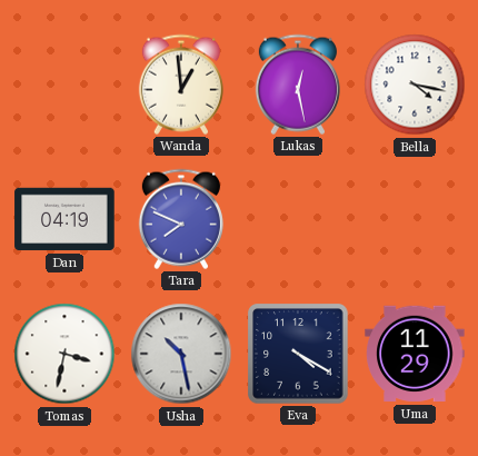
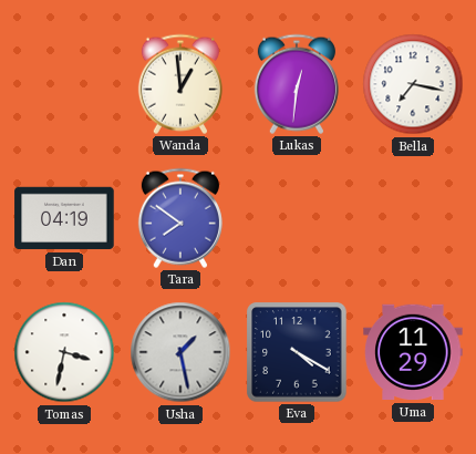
Lukas: 12:28 -> 12:31 (297, 84)
Bella: 4:17 -> 7:17 (413, 84)
Tara: 7:49 -> 7:51 (180, 218)
Usha: 10:28 -> 1:28 (180, 352)
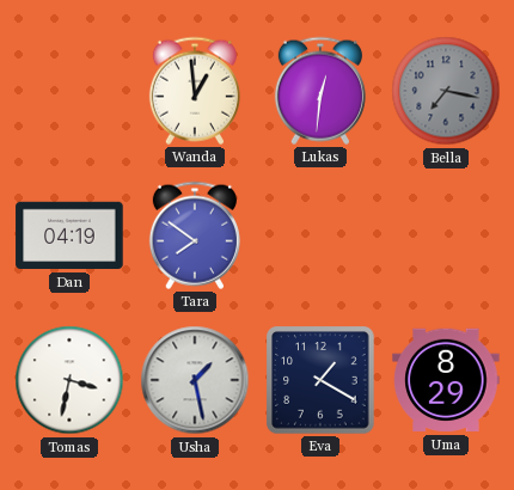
Bella dial: white -> grey (446, 91)
Eva: 4:20 -> 1:20 (320, 380)
Uma: 11:29 -> 8:29 (446, 380)
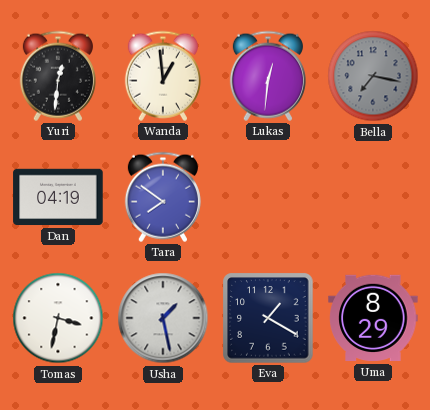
Yuri: none -> 12:31 (58, 76)
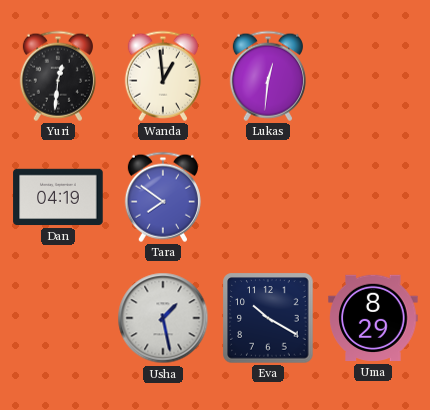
Bella: 7:17 -> none (373, 76)
Tomas: 3:32 -> none (58, 318)
Eva: 1:20 -> 10:20 (268, 318)
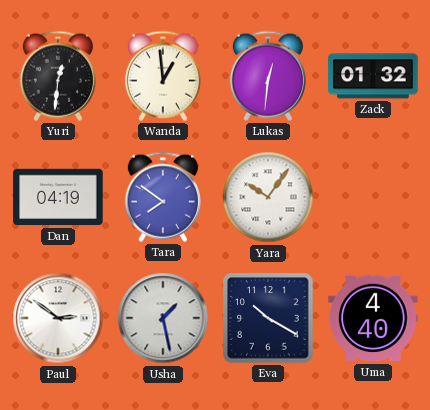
Zack: none -> 01:32 (373, 76)
Yara: none -> 10:06 (268, 197)
Paul: none -> 2:51 (58, 318)
Uma: 8:29 -> 4:40 (373, 318)
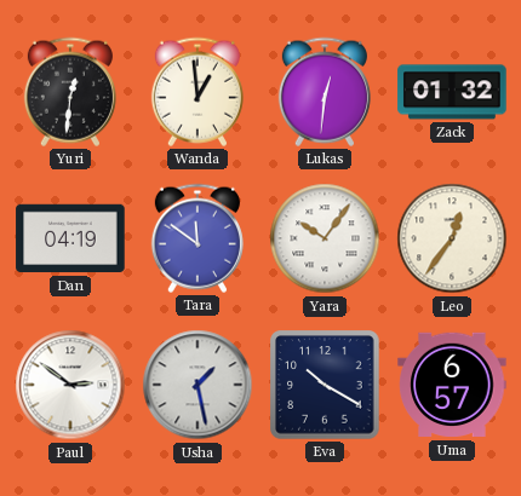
Tara: 7:51 -> 11:51 (197, 238)
Leo: none -> 12:36 (452, 238)
Uma: 4:40 -> 6:57 (452, 385)
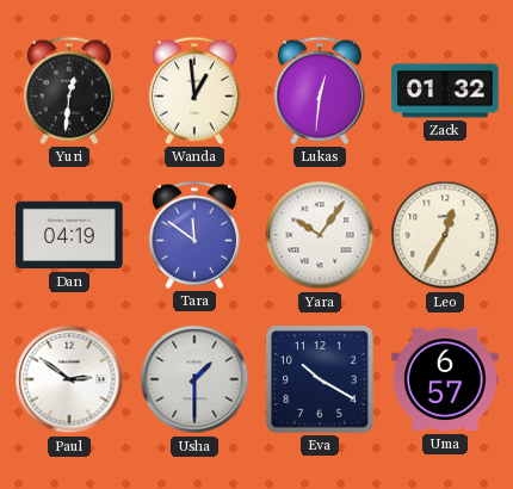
Leo: 12:36 -> 12:35 (445, 235)
Usha: 1:28 -> 1:30 (194, 379)
